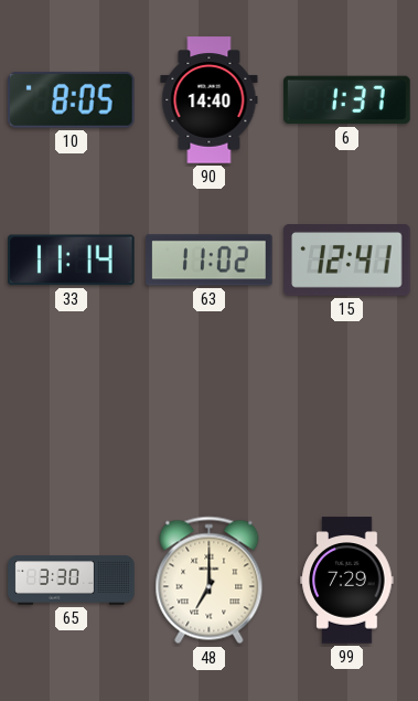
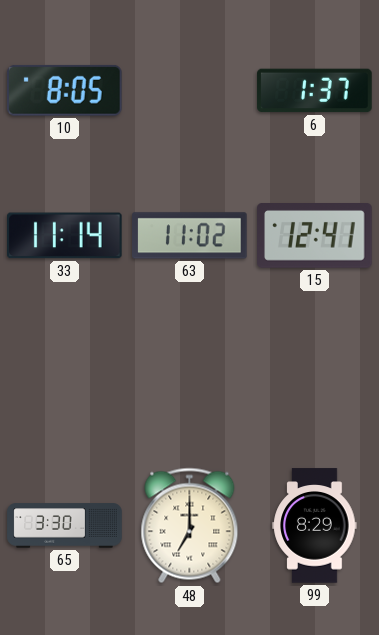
90: 14:40 -> none (210, 100)
99: 7:29 -> 8:29 (315, 526)
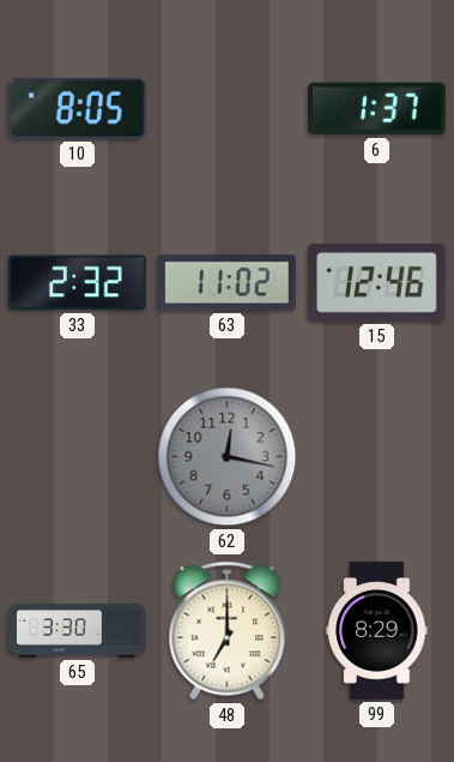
33: 11:14 -> 2:32 (78, 283)
15: 12:41 -> 12:46 (377, 283)
62: none -> 12:17 (228, 457)
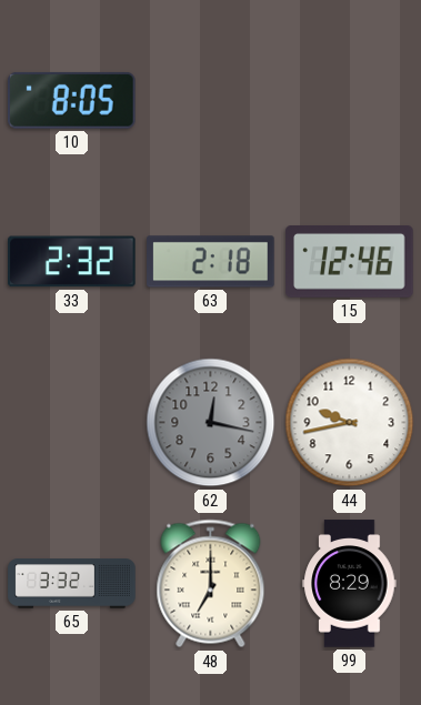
6: 1:37 -> none (377, 109)
63: 11:02 -> 2:18 (211, 262)
44: none -> 9:43 (350, 423)
65: 3:30 -> 3:32 (72, 584)
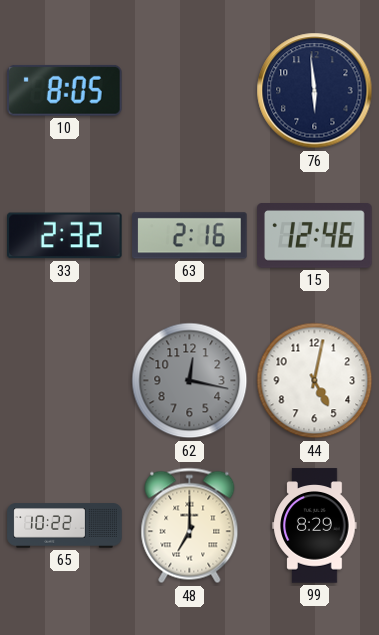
76: none -> 5:59 (315, 91)
63: 2:18 -> 2:16 (190, 236)
44: 9:43 -> 5:02 (315, 381)
65: 3:32 -> 10:22 (65, 526)
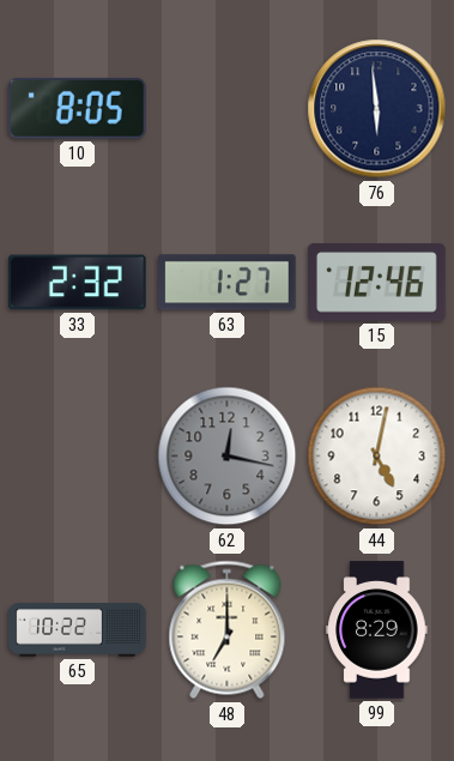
63: 2:16 -> 1:27 (228, 283)
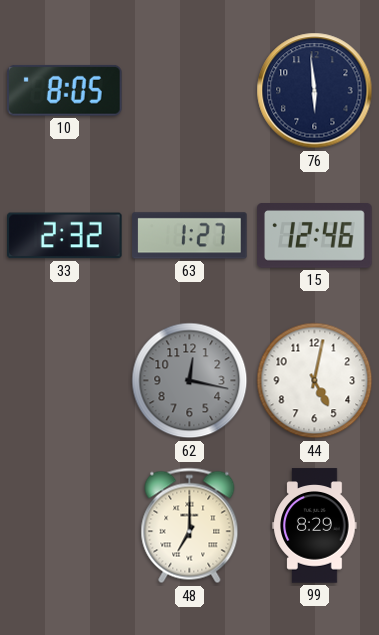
65: 10:22 -> none (78, 630)
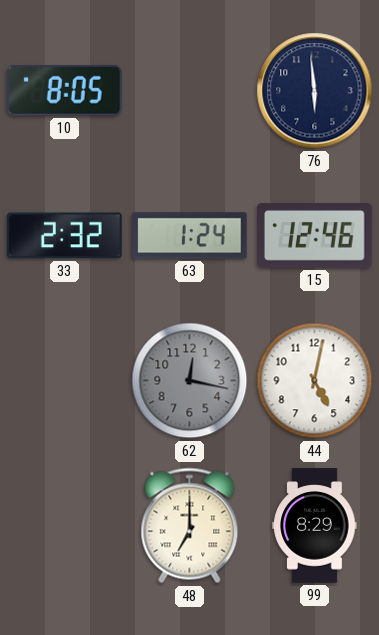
63: 1:27 -> 1:24 (190, 236)
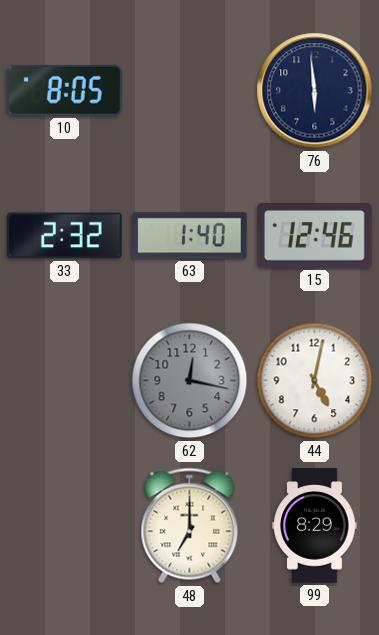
63: 1:24 -> 1:40 (190, 236)
